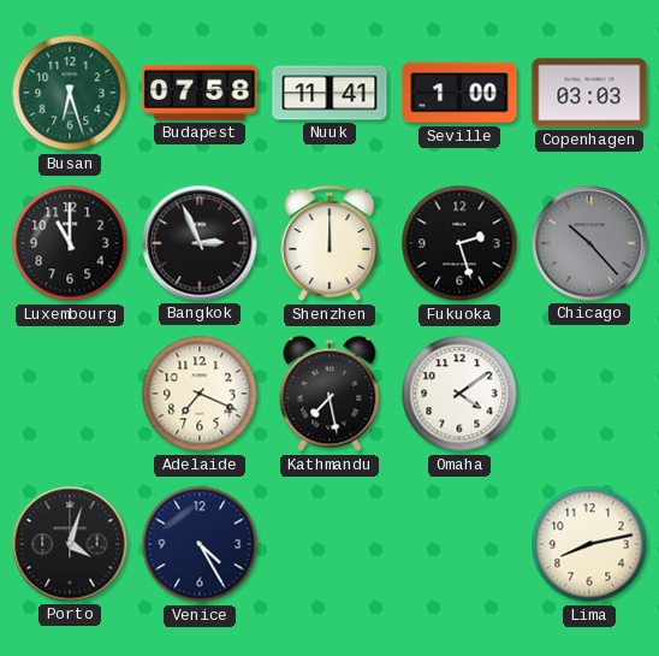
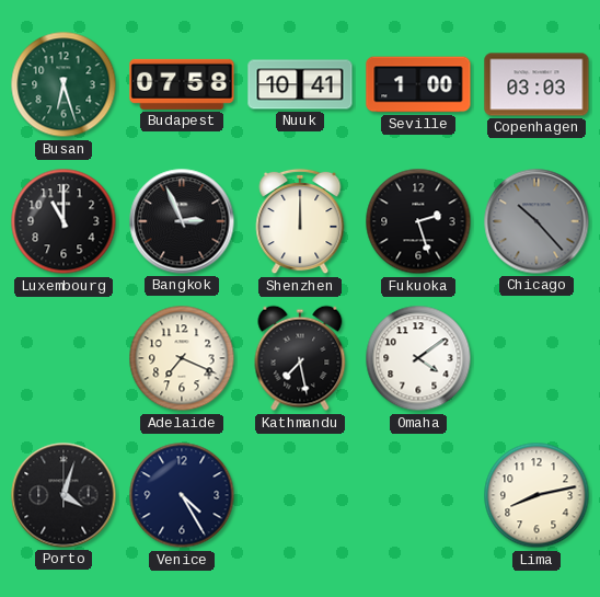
Nuuk: 11:41 -> 10:41 (300, 84)
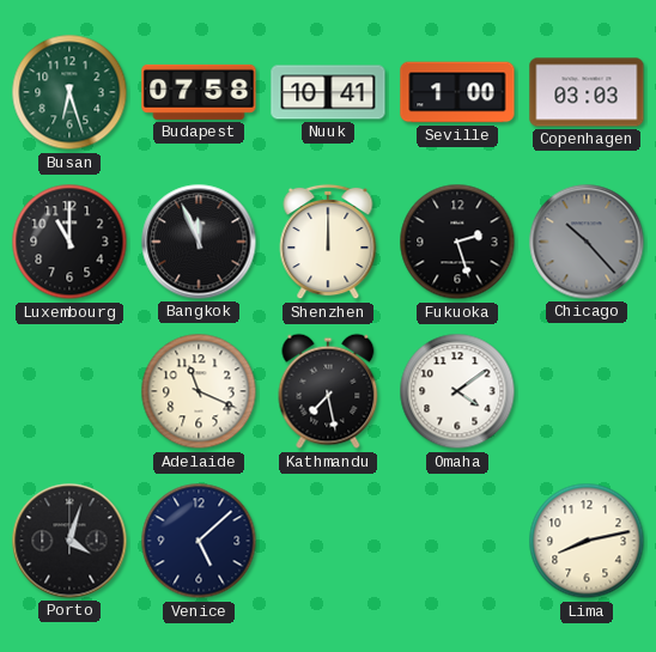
Bangkok: 2:56 -> 11:56 (199, 242)
Adelaide: 7:19 -> 11:19 (199, 391)
Venice: 4:25 -> 5:08 (199, 541)
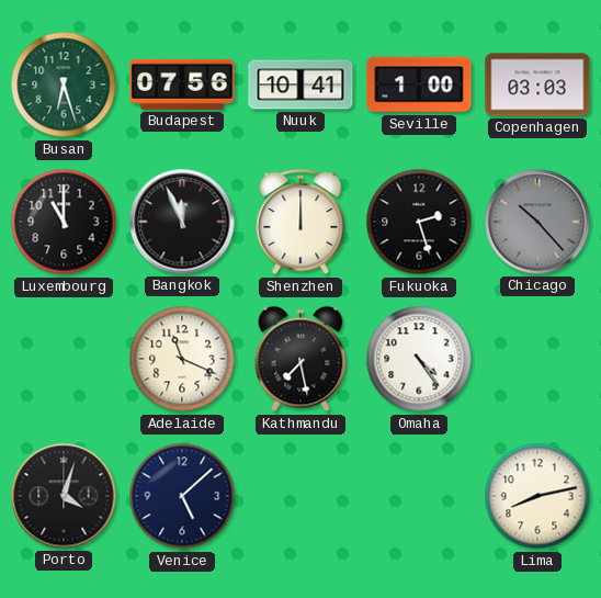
Budapest: 07:58 -> 07:56 (182, 84)
Omaha: 4:09 -> 4:24 (419, 359)
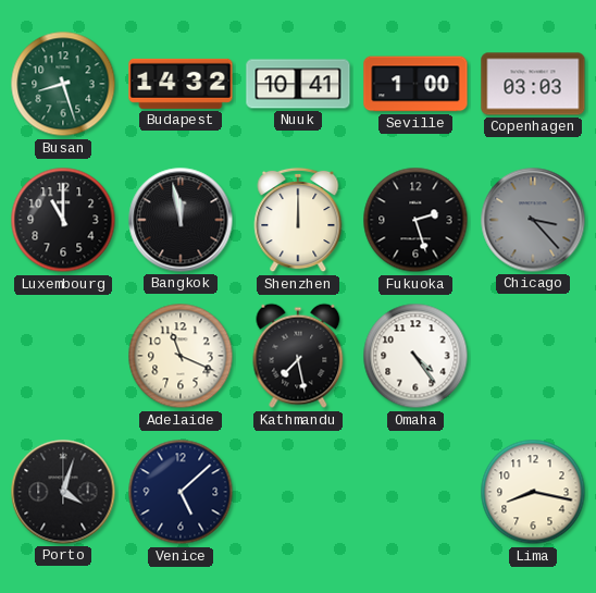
Busan: 6:27 -> 8:27 (63, 84)
Budapest: 07:56 -> 14:32 (181, 84)
Bangkok: 11:56 -> 11:58 (181, 220)
Chicago: 10:23 -> 3:23 (533, 220)
Lima: 8:13 -> 8:17 (533, 492)
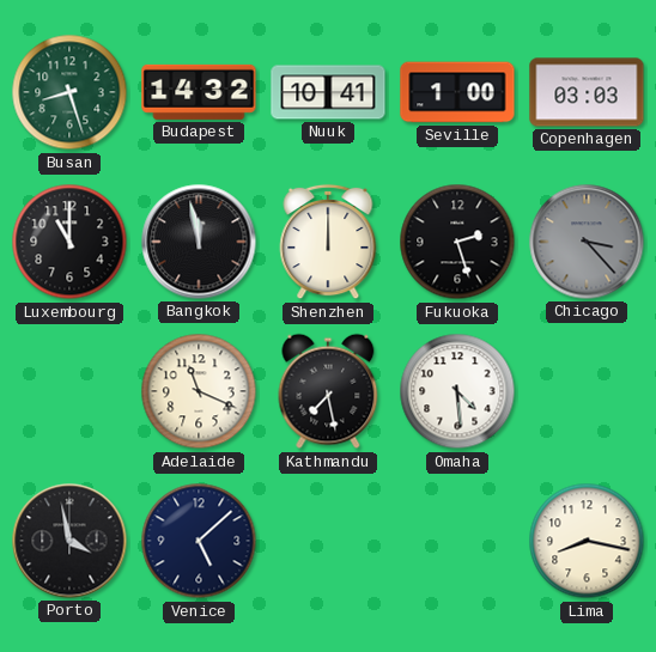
Omaha: 4:24 -> 4:29 (457, 391)
Porto: 4:03 -> 3:58 (69, 541)
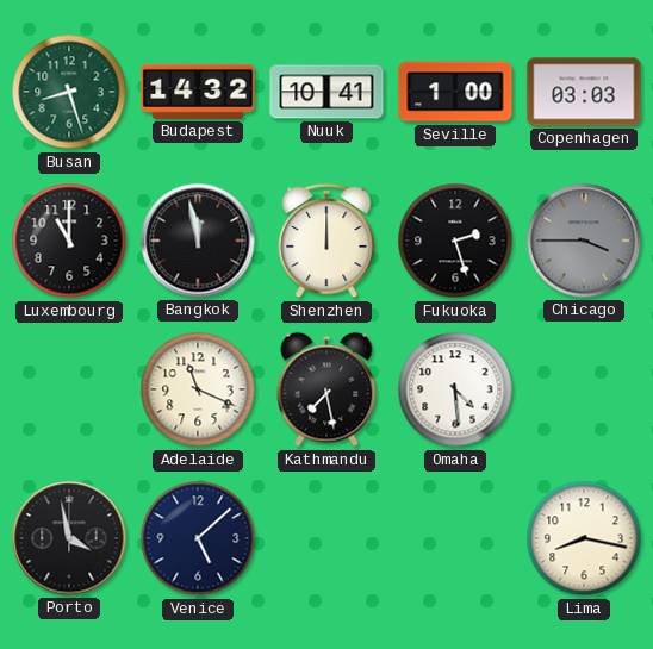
Chicago: 3:23 -> 3:45 (584, 241)
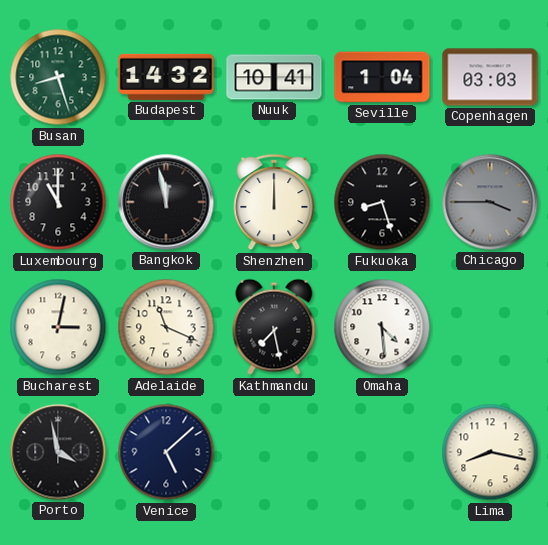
Seville: 1:00 -> 1:04 (382, 77)
Fukuoka: 2:27 -> 8:27 (382, 202)
Bucharest: none -> 3:02 (58, 327)
